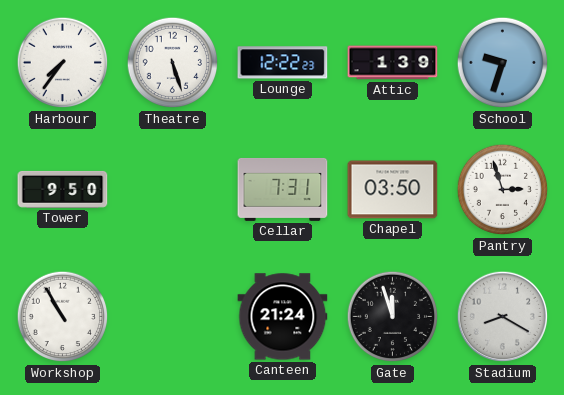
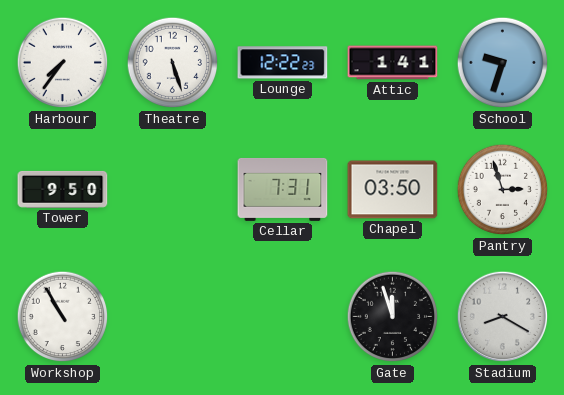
Attic: 1:39 -> 1:41 (393, 63)
Canteen: 21:24 -> none (283, 317)
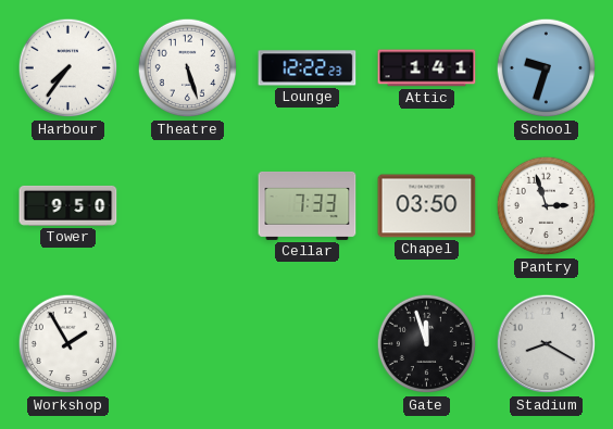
Cellar: 7:31 -> 7:33 (308, 205)
Workshop: 10:55 -> 1:55 (68, 344)
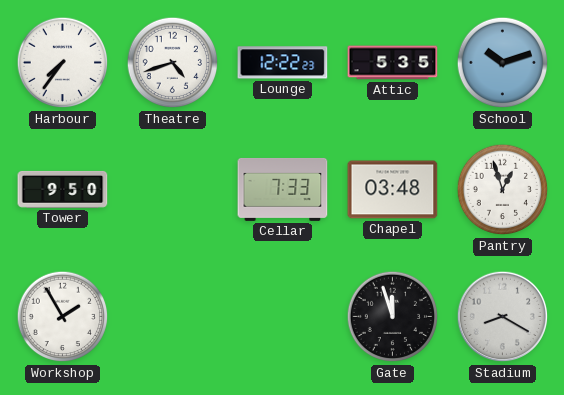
Theatre: 5:27 -> 4:42 (173, 63)
Attic: 1:41 -> 5:35 (393, 63)
School: 9:33 -> 10:12 (503, 63)
Chapel: 03:50 -> 03:48 (393, 190)
Pantry: 2:57 -> 12:57 (503, 190)
